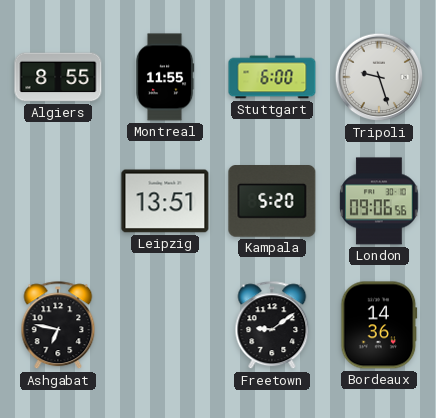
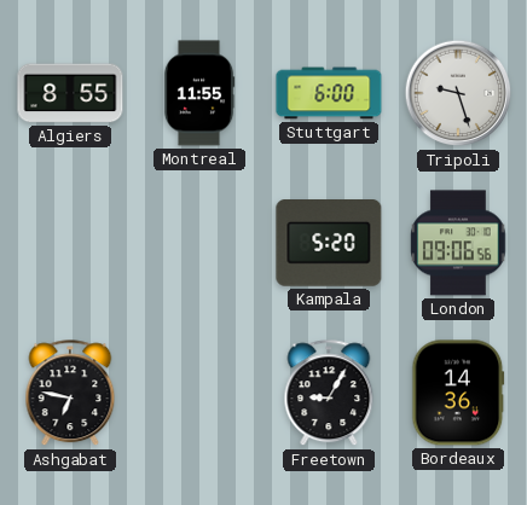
Leipzig: 13:51 -> none (165, 201)
Freetown: 9:09 -> 9:05 (329, 394)
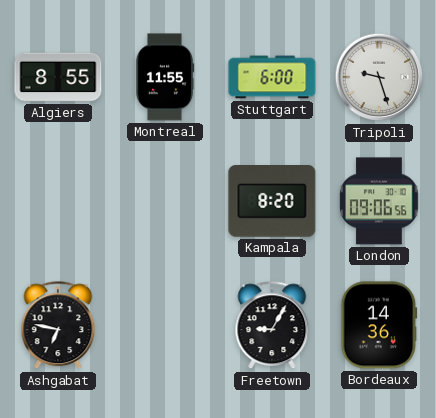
Kampala: 5:20 -> 8:20 (272, 202)
